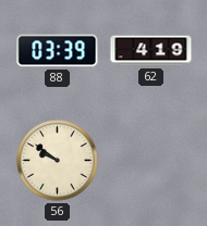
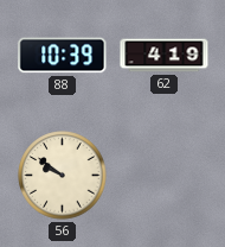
88: 03:39 -> 10:39 (63, 56)
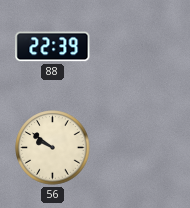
88: 10:39 -> 22:39 (53, 47)
62: 4:19 -> none (165, 56)
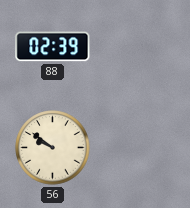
88: 22:39 -> 02:39 (53, 47)
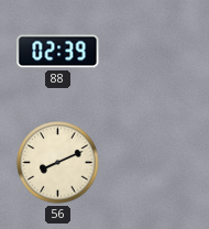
56: 9:51 -> 8:11 (58, 163)
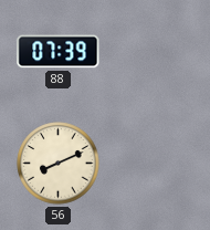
88: 02:39 -> 07:39 (59, 52)
